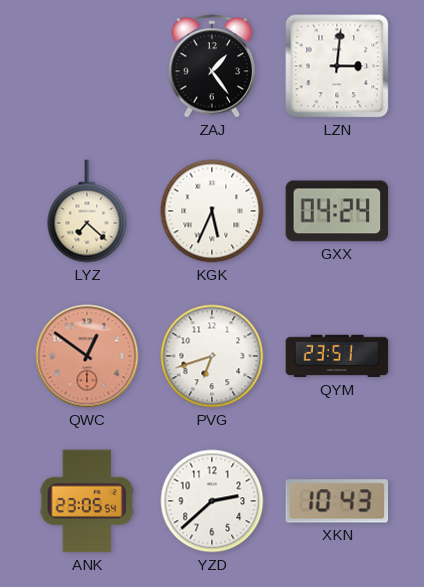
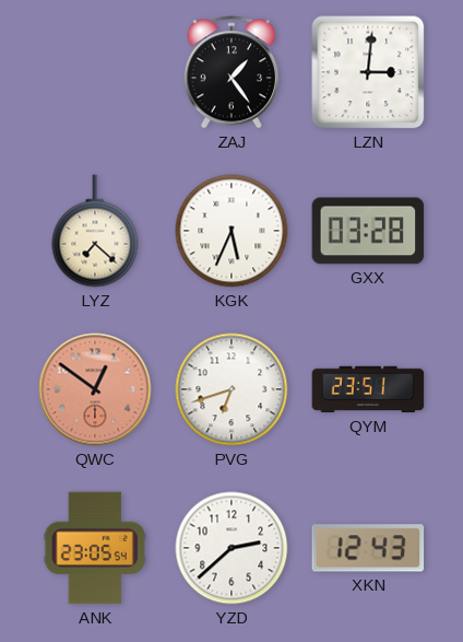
GXX: 04:24 -> 03:28 (368, 231)
XKN: 10:43 -> 12:43 (368, 548)
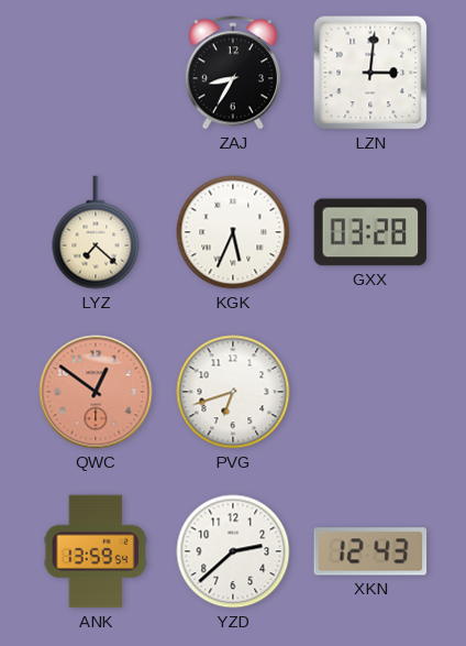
ZAJ: 1:24 -> 8:35 (233, 73)
QYM: 23:51 -> none (368, 389)
ANK: 23:05 -> 13:59 (96, 551)
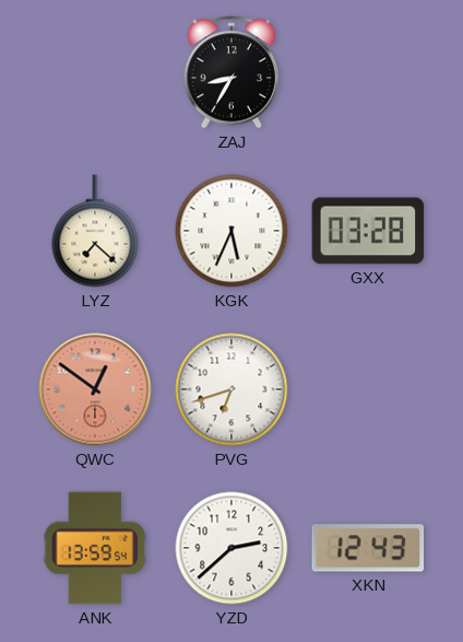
LZN: 3:01 -> none (370, 73)
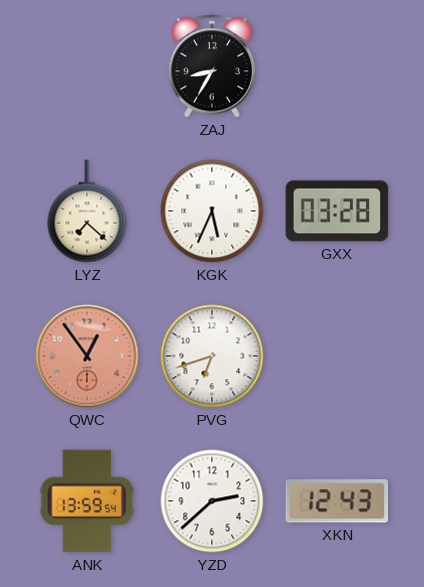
QWC: 12:51 -> 12:54 (87, 356)
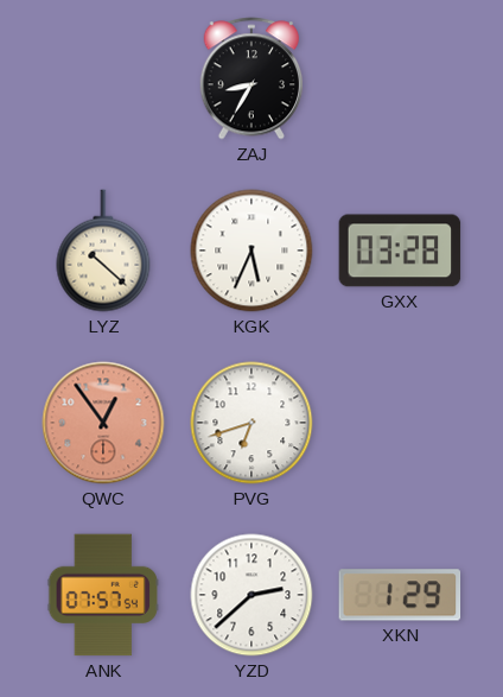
LYZ: 7:22 -> 10:22 (103, 251)
ANK: 13:59 -> 07:57 (103, 595)
XKN: 12:43 -> 1:29 (400, 595)
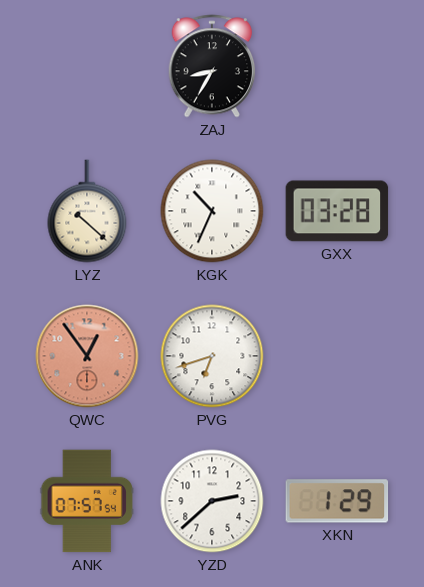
KGK: 5:34 -> 10:34 (212, 211)
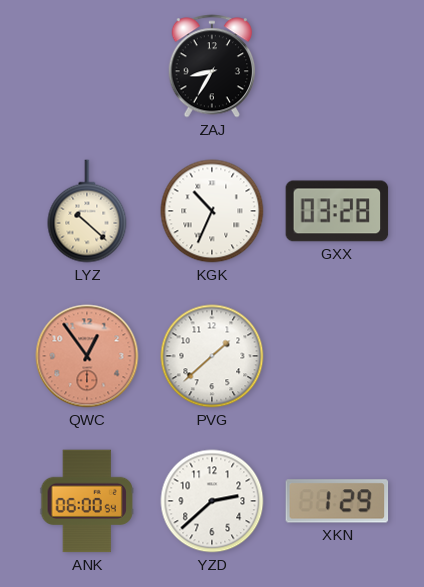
PVG: 6:42 -> 1:38 (212, 356)
ANK: 07:57 -> 06:00 (87, 501)
